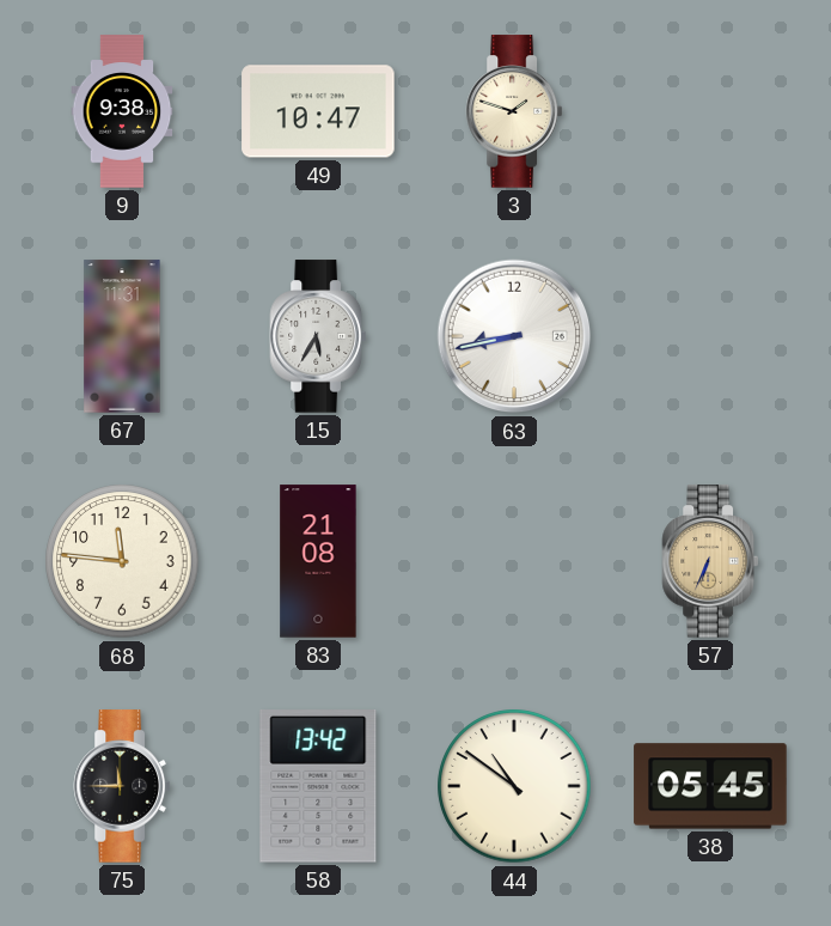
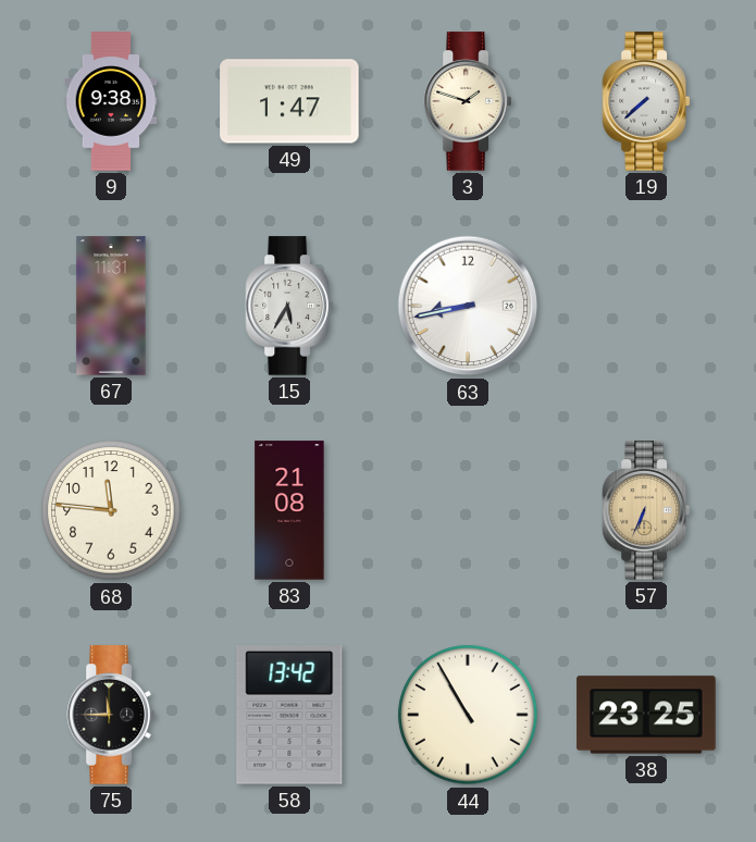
49: 10:47 -> 1:47 (289, 101)
19: none -> 7:38 (645, 101)
44: 10:51 -> 10:55 (468, 715)
38: 05:45 -> 23:25 (646, 715)
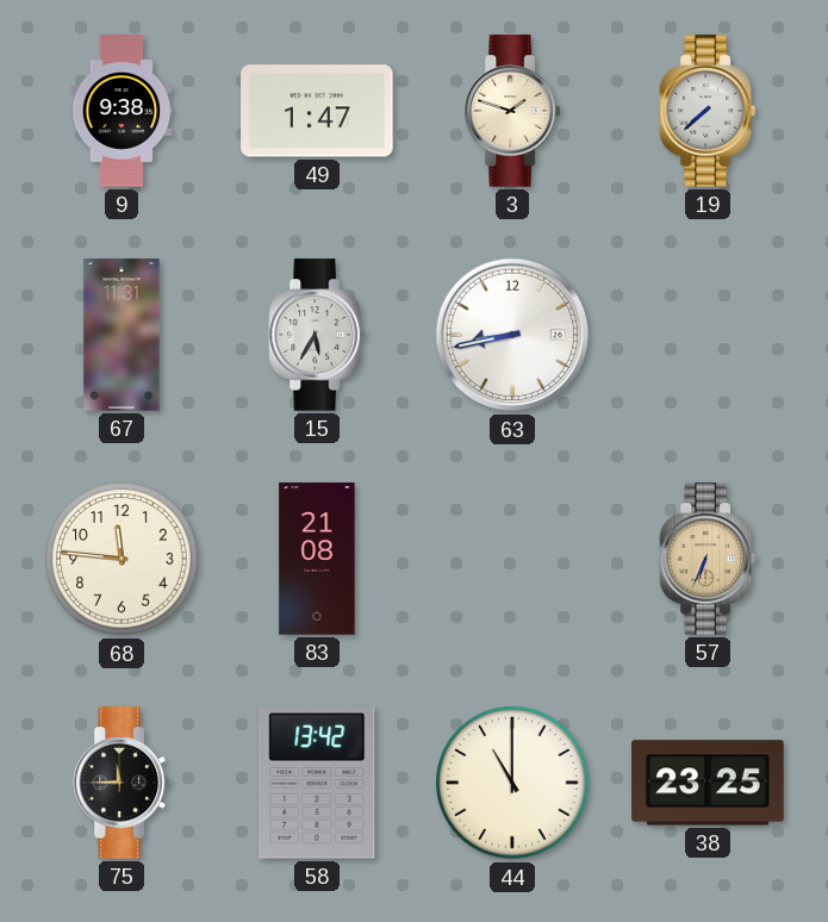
44: 10:55 -> 11:00 (512, 783)
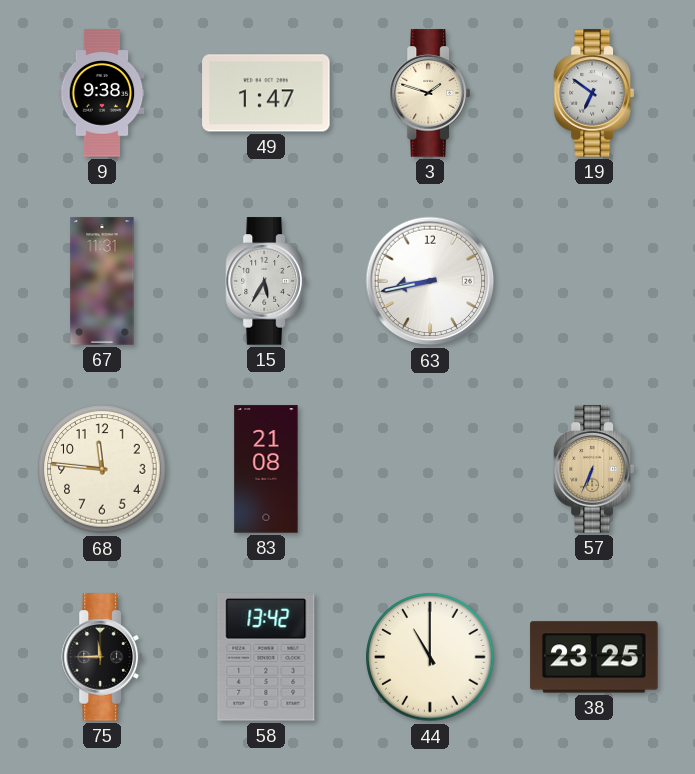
19: 7:38 -> 6:51 (593, 93)
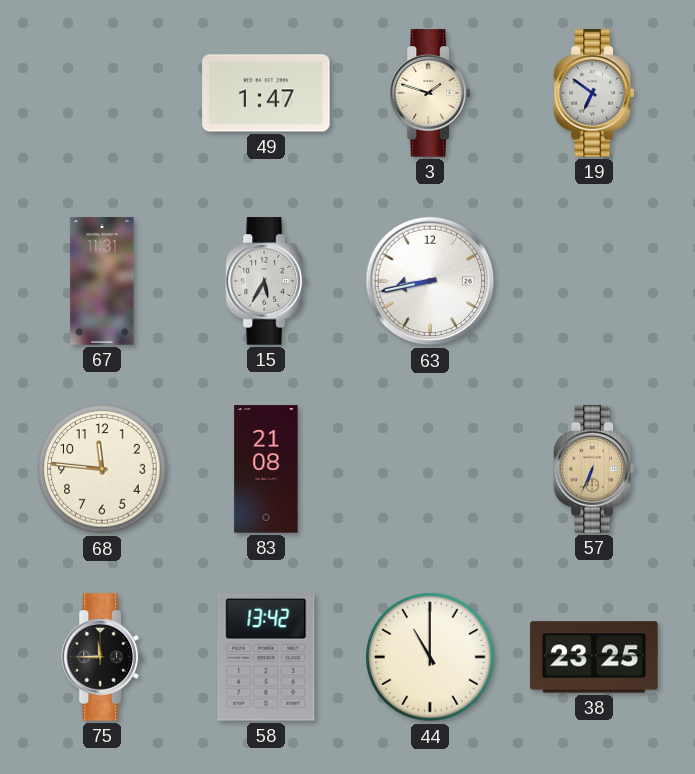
9: 9:38 -> none (102, 93)
